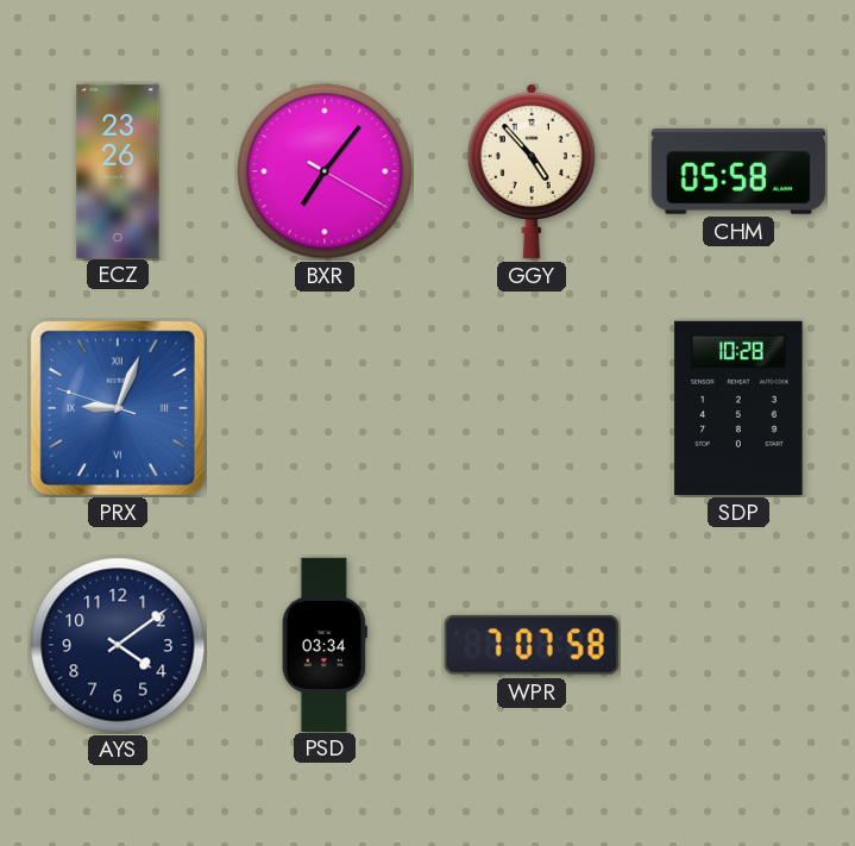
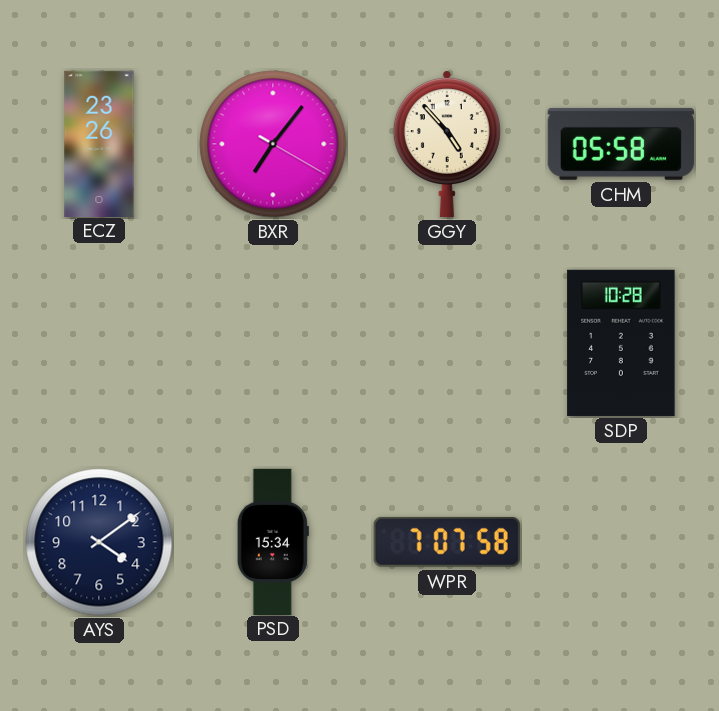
PRX: 9:03 -> none (118, 408)
PSD: 03:34 -> 15:34 (273, 541)
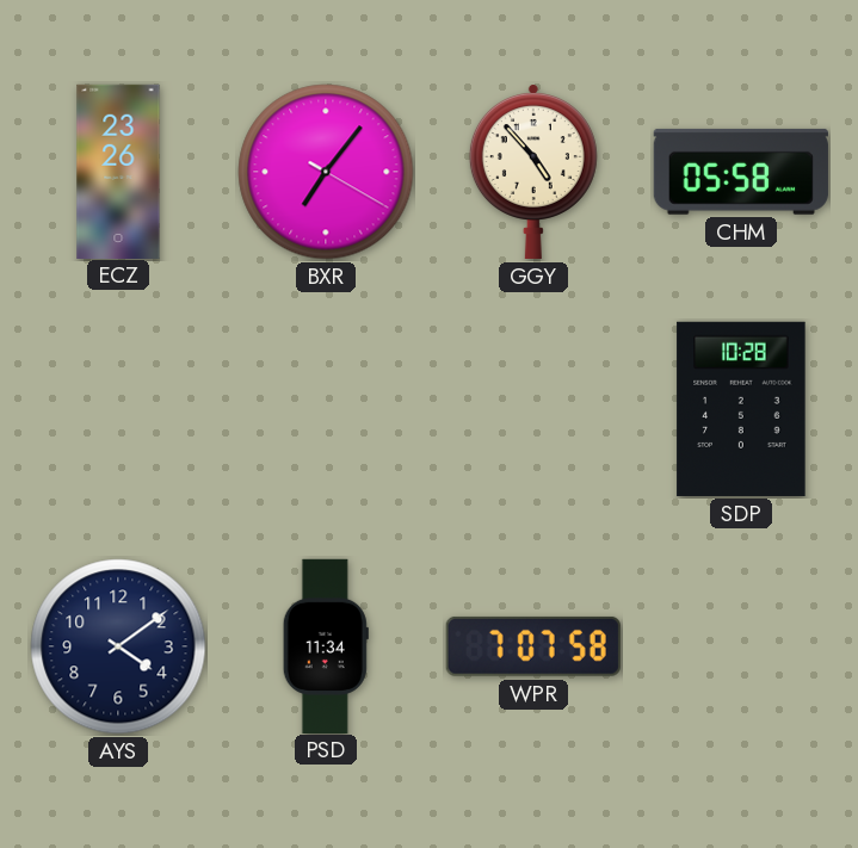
PSD: 15:34 -> 11:34 (326, 645)
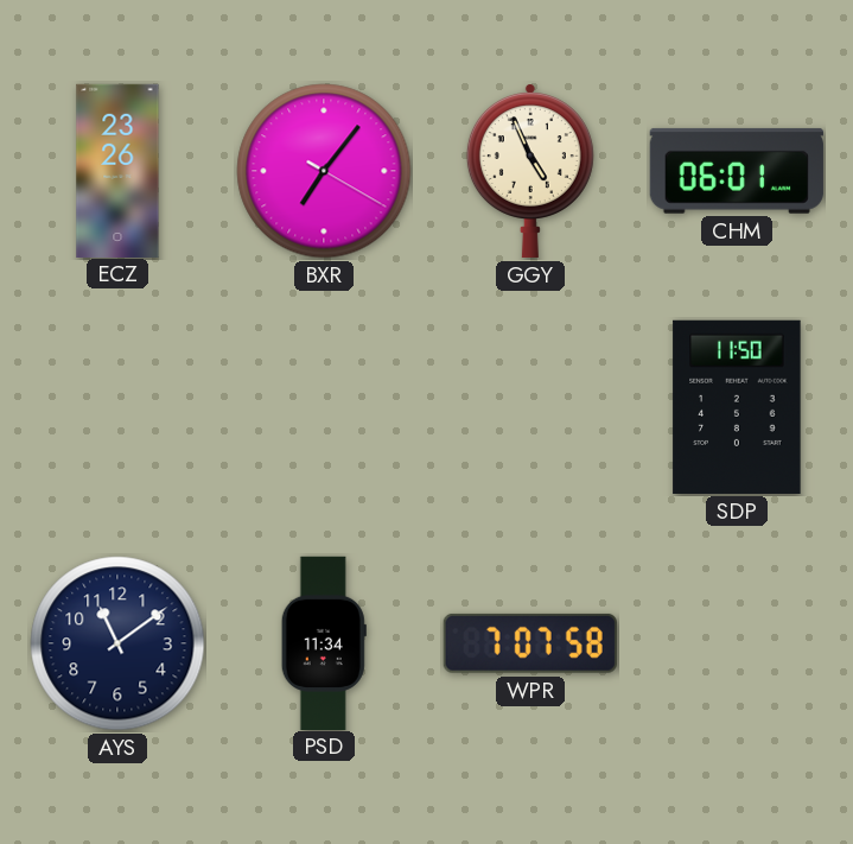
GGY: 4:53 -> 4:56 (530, 171)
CHM: 05:58 -> 06:01 (737, 171)
SDP: 10:28 -> 11:50 (737, 407)
AYS: 4:09 -> 11:09 (117, 643)
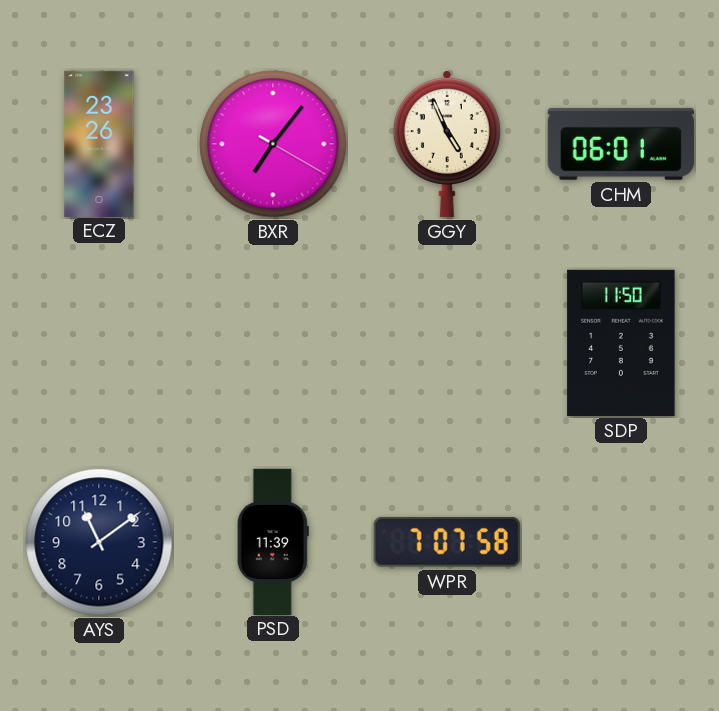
PSD: 11:34 -> 11:39 (273, 541)
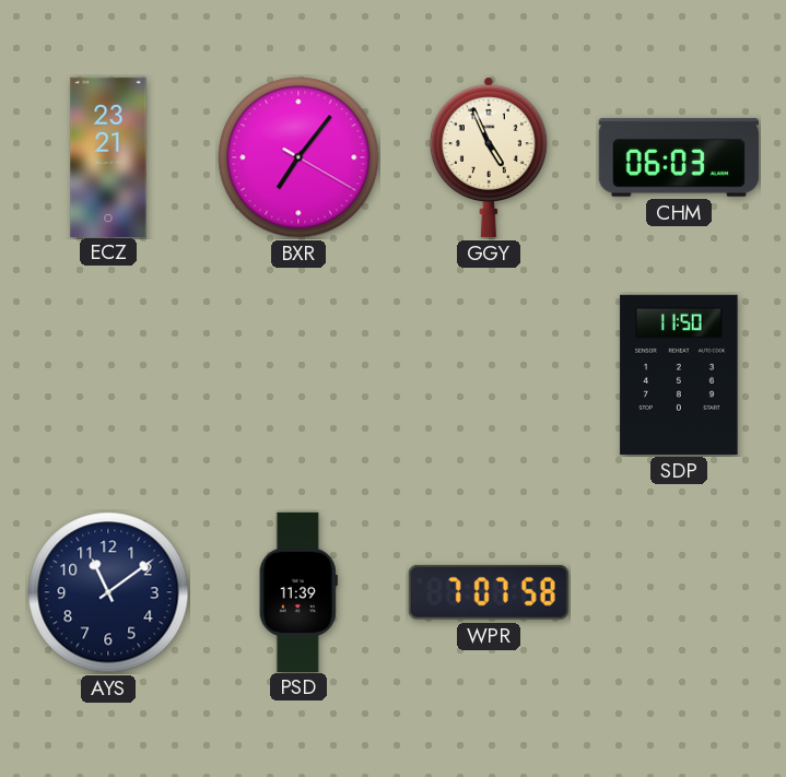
ECZ: 23:26 -> 23:21 (108, 156)
CHM: 06:01 -> 06:03 (679, 157)
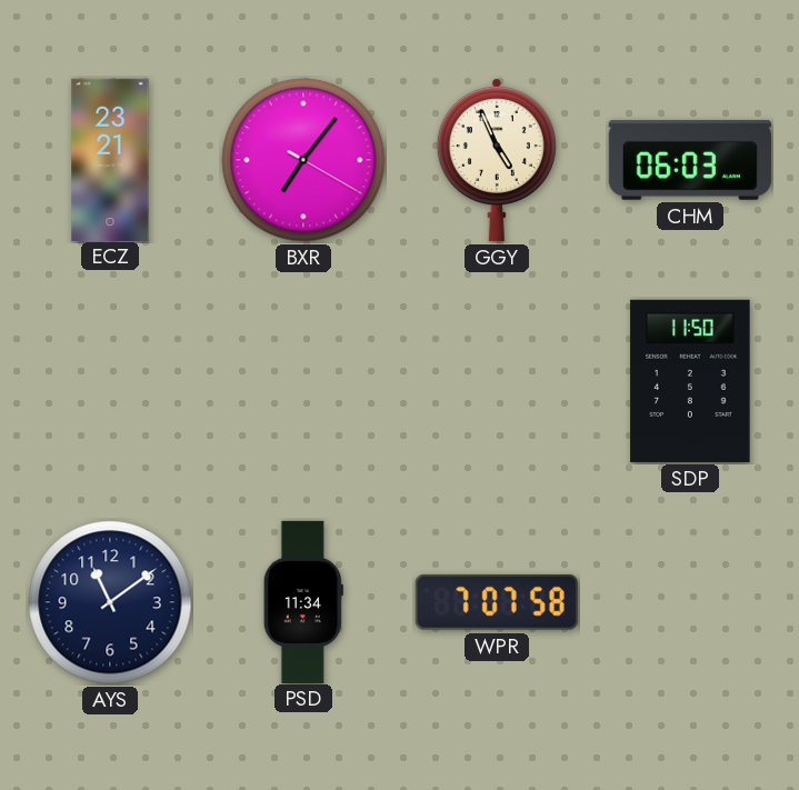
PSD: 11:39 -> 11:34 (303, 601)
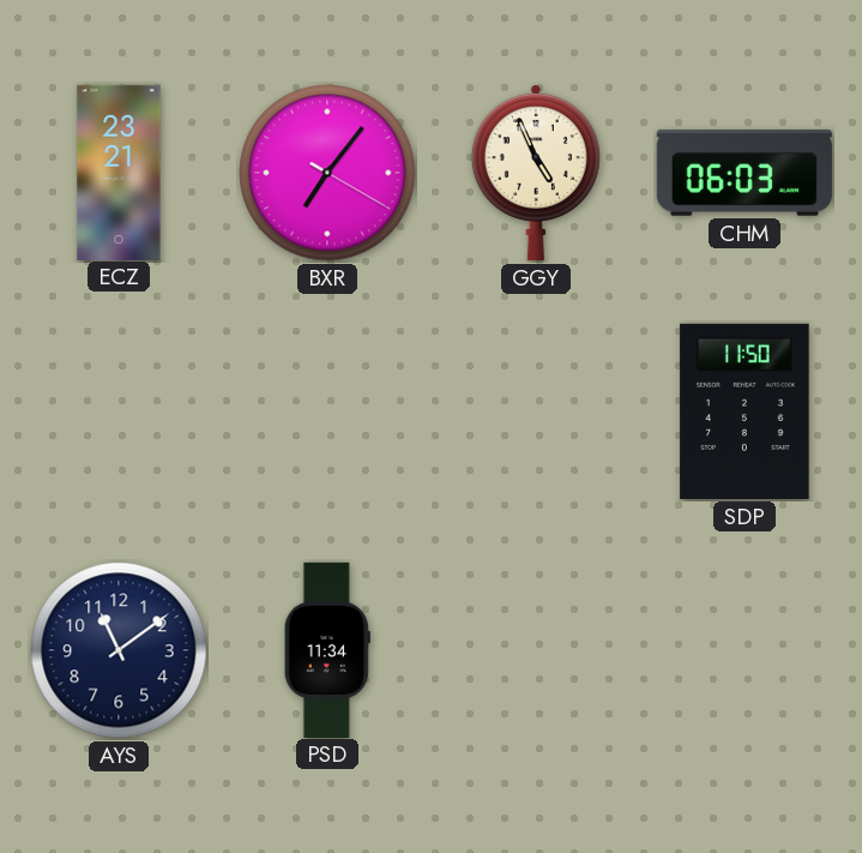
WPR: 7:07 -> none (497, 602)
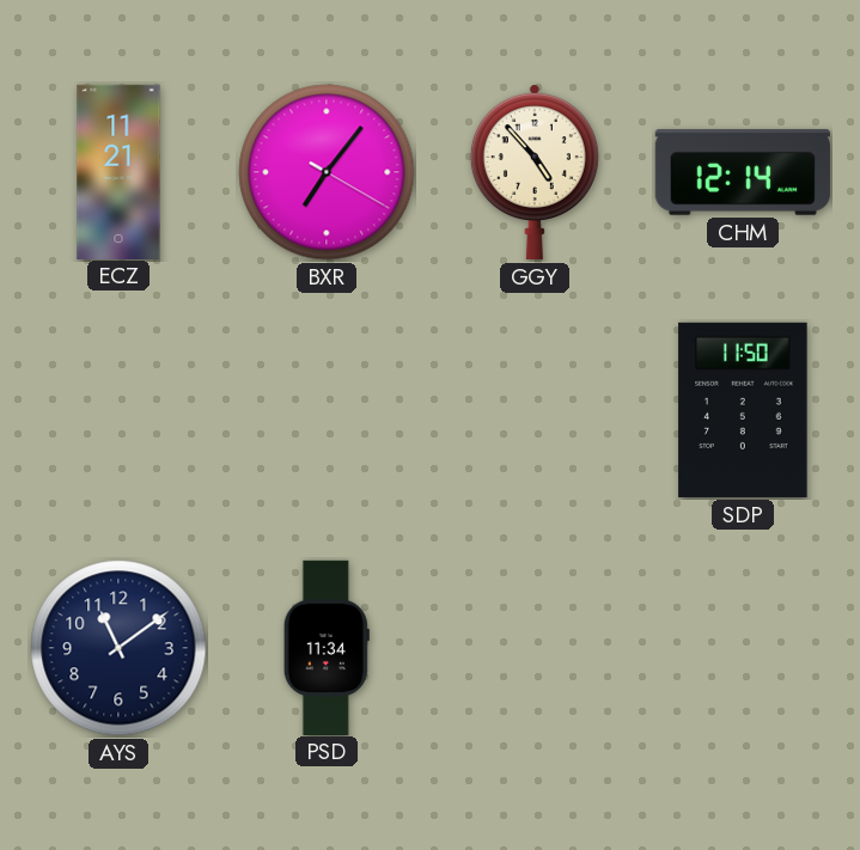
ECZ: 23:21 -> 11:21 (118, 171)
GGY: 4:56 -> 4:53 (535, 172)
CHM: 06:03 -> 12:14 (743, 172)
